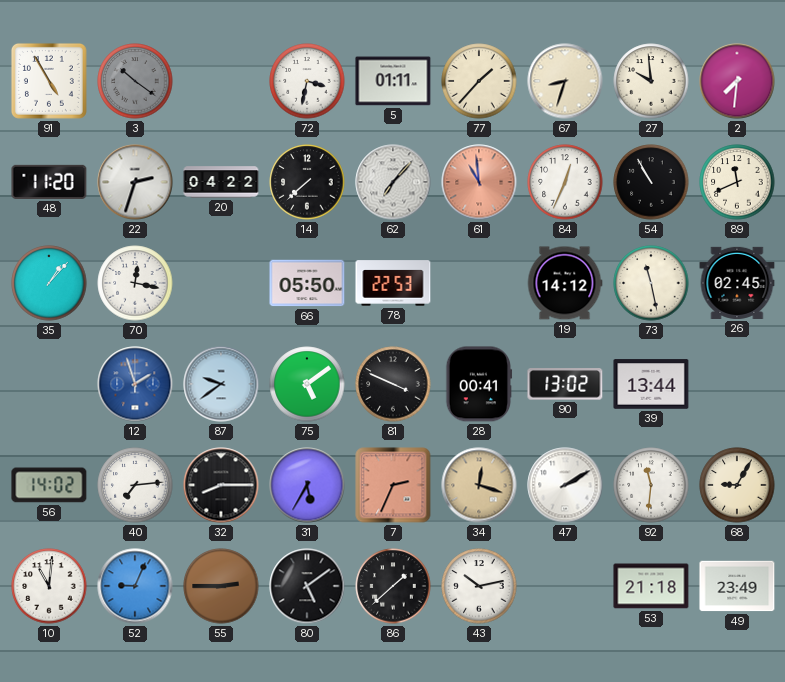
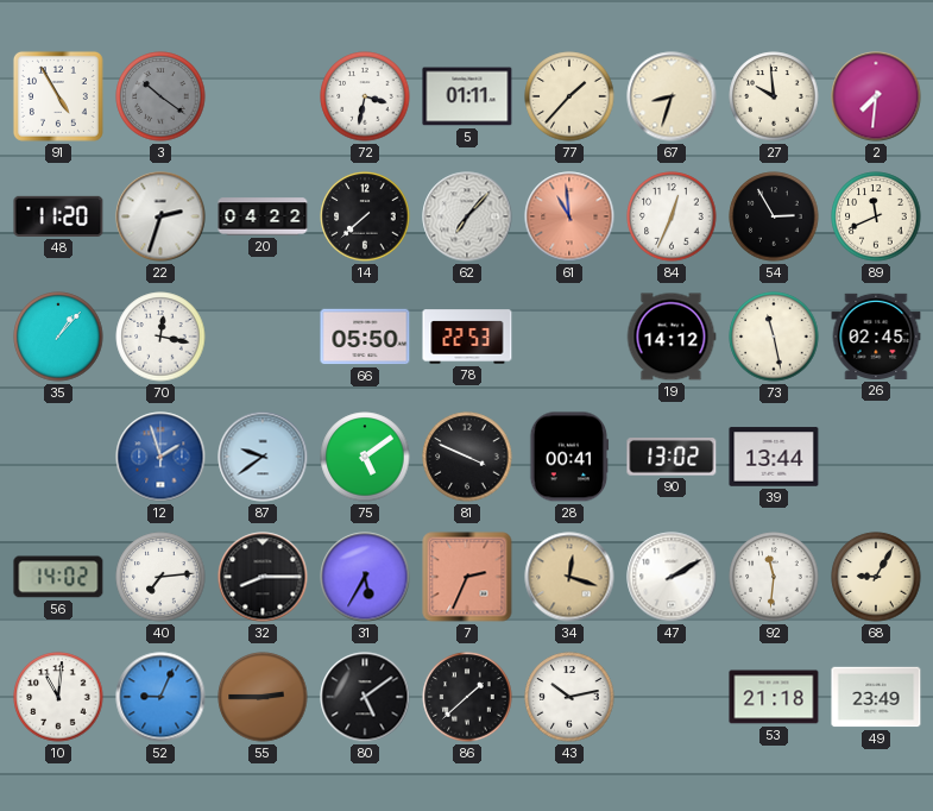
54: 10:55 -> 2:55 (774, 216)
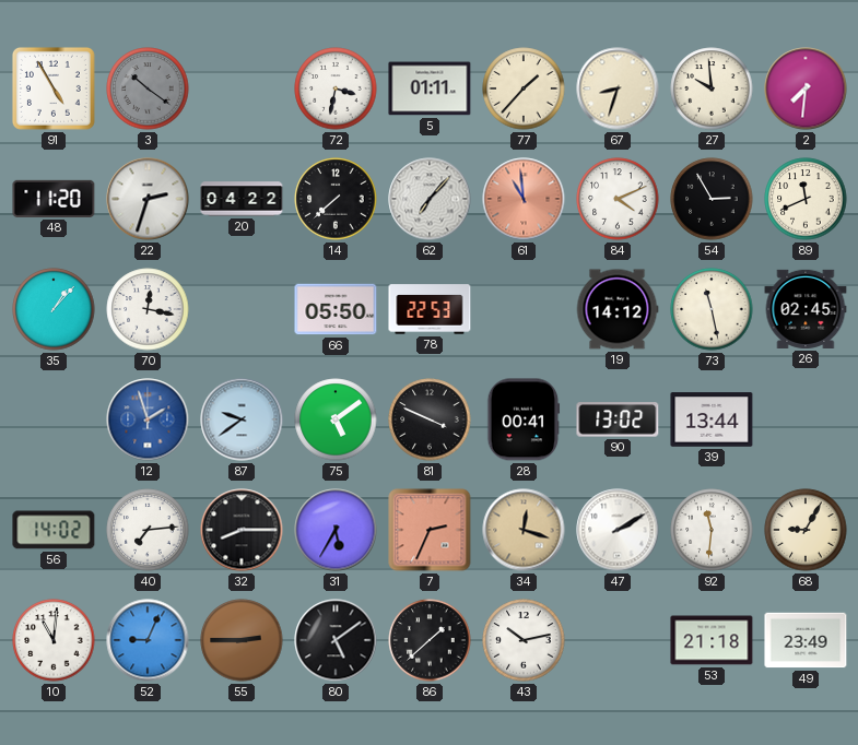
84: 12:34 -> 4:11 (618, 199)
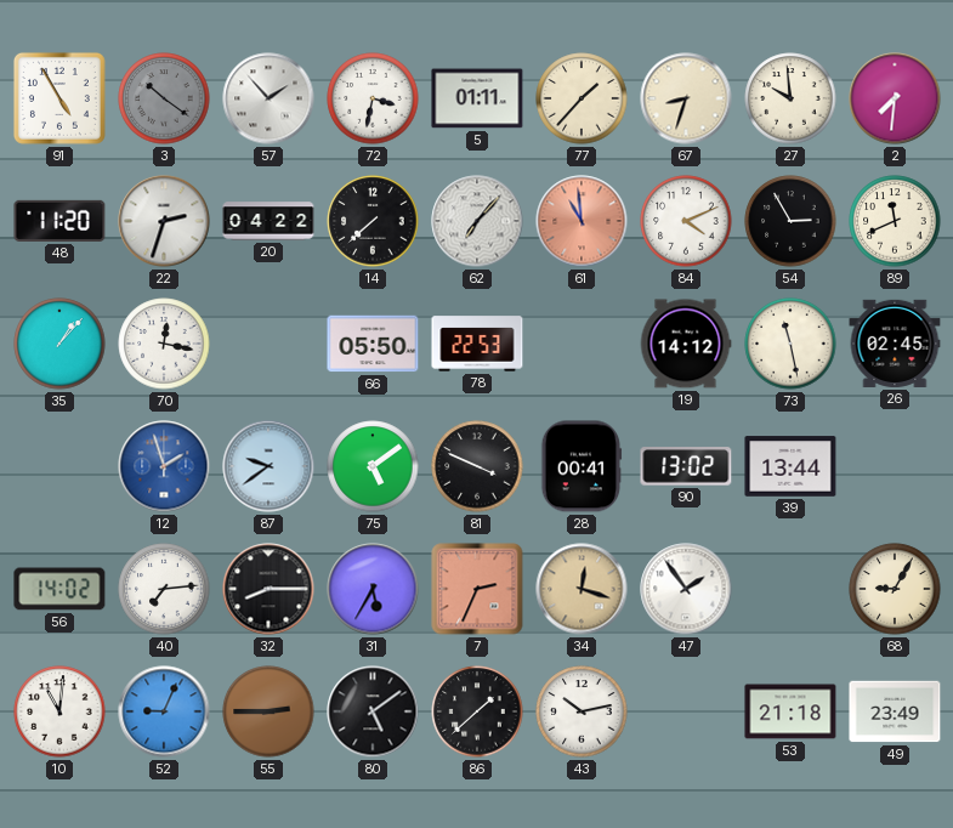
57: none -> 1:53 (268, 98)
47: 2:10 -> 1:54 (686, 589)
92: 11:31 -> none (712, 530)
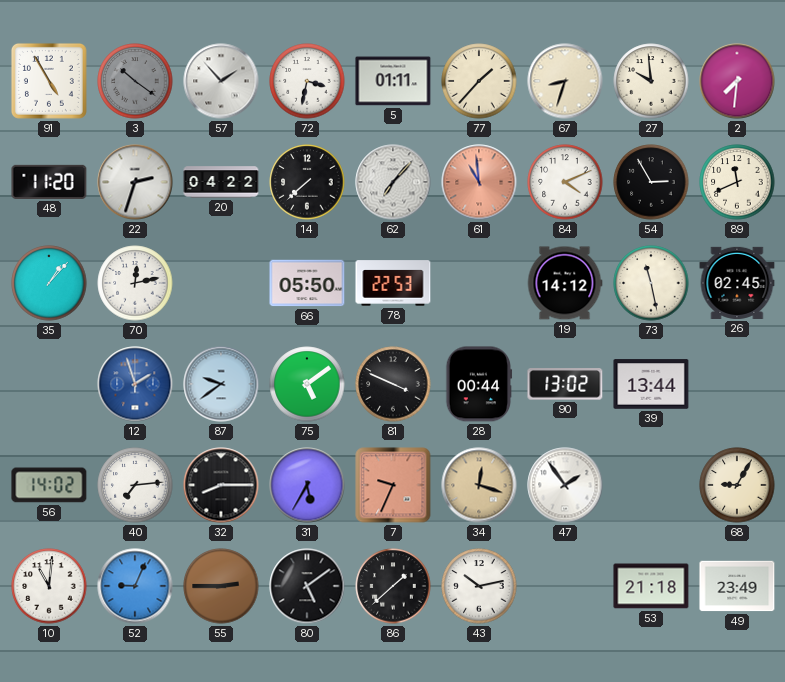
70: 12:17 -> 12:13 (135, 283)
28: 00:41 -> 00:44 (479, 384)
7: 2:34 -> 9:34 (393, 485)
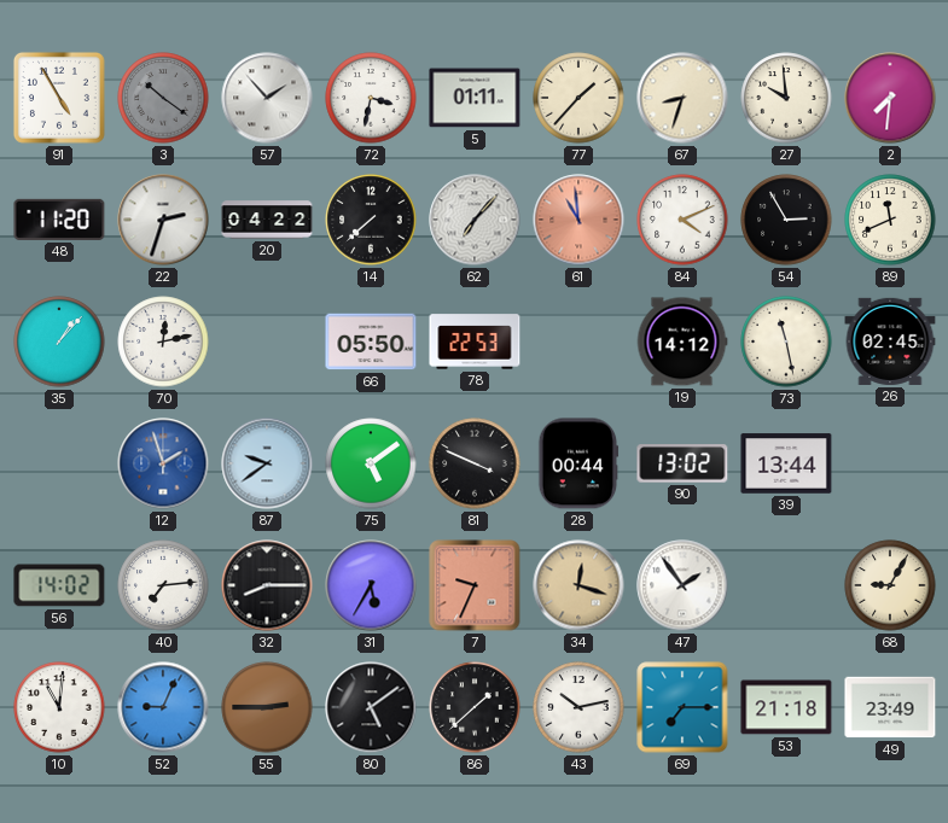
69: none -> 7:15 (682, 707)
